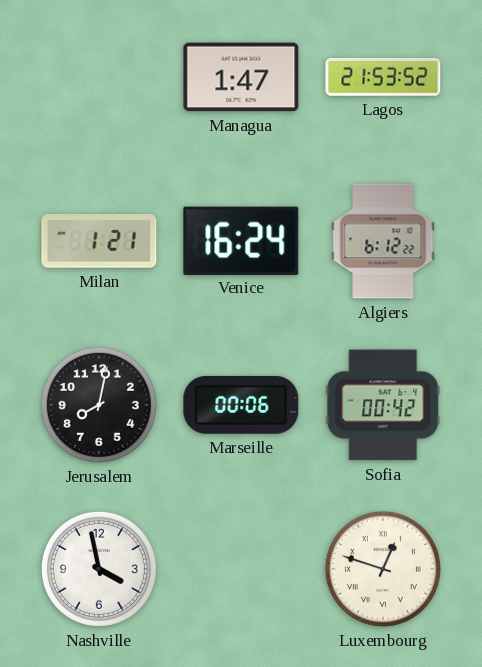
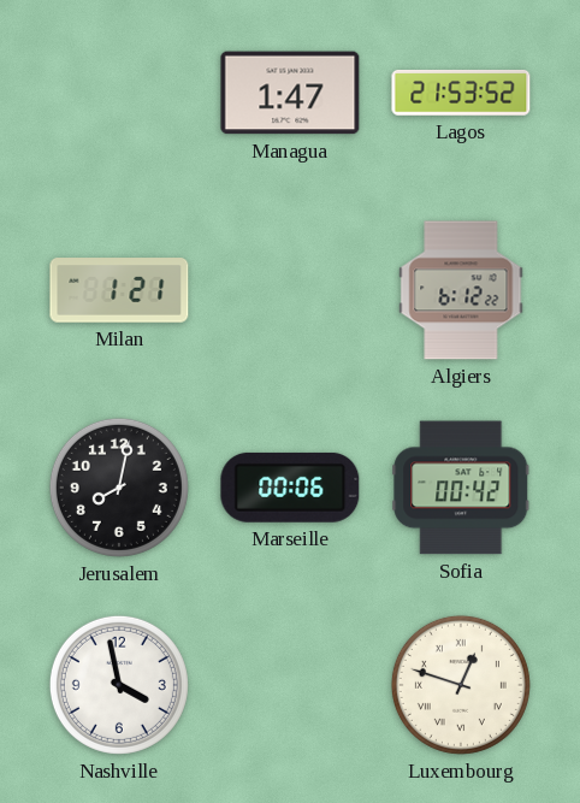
Venice: 16:24 -> none (241, 240)
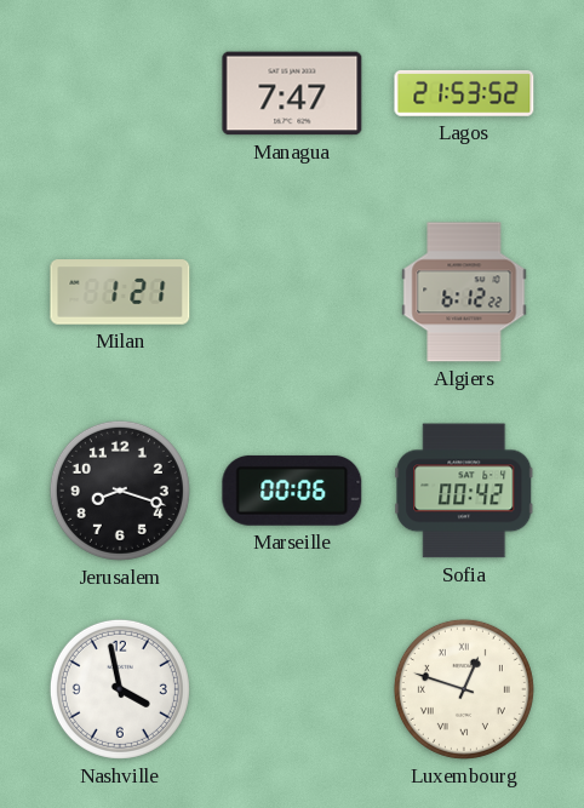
Managua: 1:47 -> 7:47 (292, 93)
Jerusalem: 8:02 -> 8:18 (120, 491)
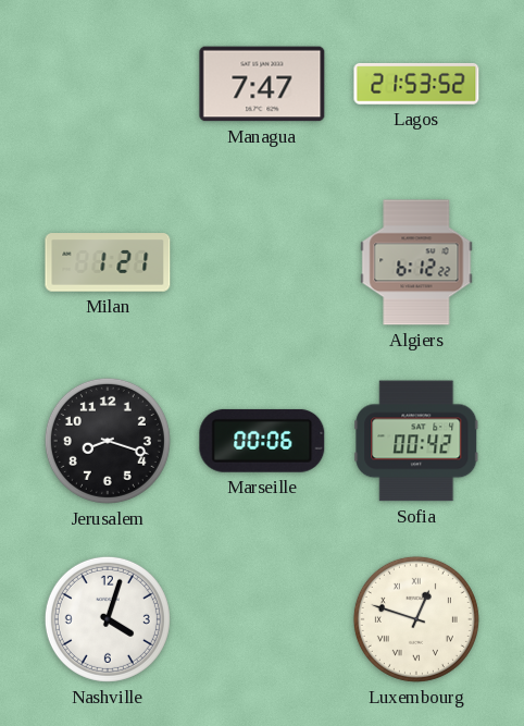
Nashville: 3:58 -> 4:03 (108, 619)
